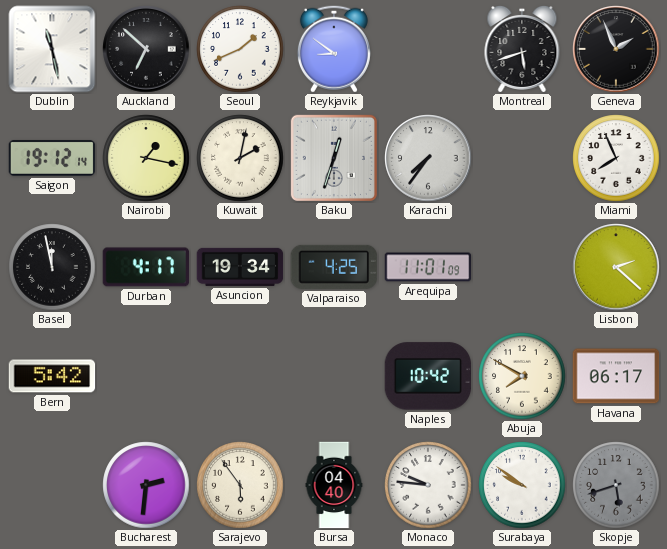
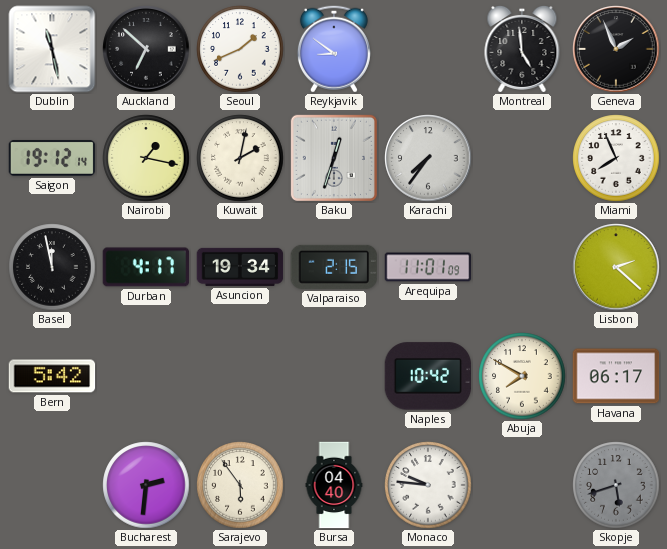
Montreal: 5:42 -> 4:59 (522, 49)
Valparaiso: 4:25 -> 2:15 (334, 267)
Surabaya: 9:51 -> none (522, 485)
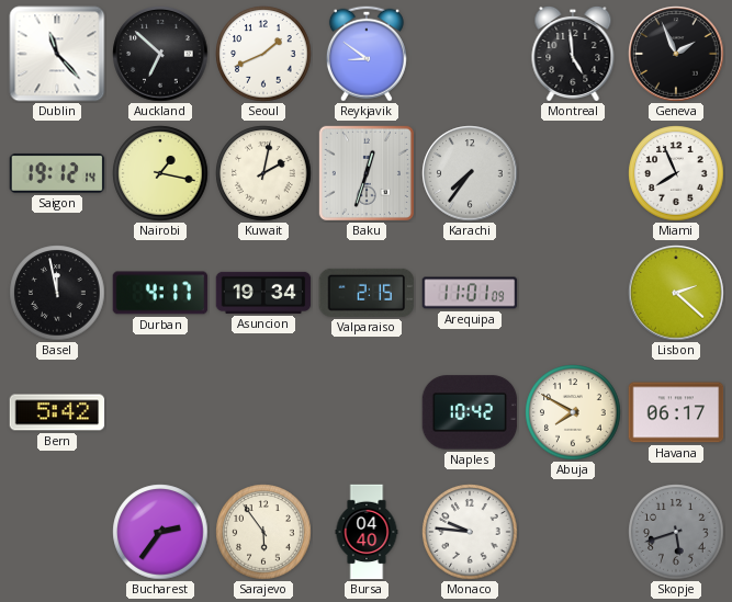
Dublin: 11:28 -> 11:23 (57, 54)
Bucharest: 2:31 -> 2:36 (160, 532)
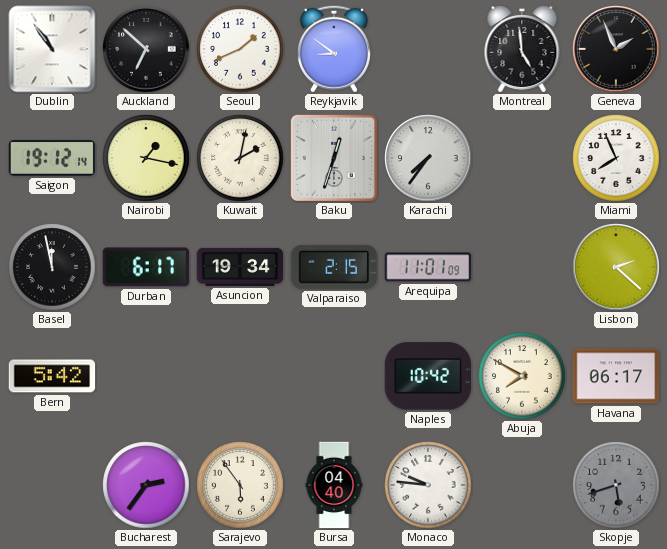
Dublin: 11:23 -> 10:54 (52, 49)
Durban: 4:17 -> 6:17 (146, 267)
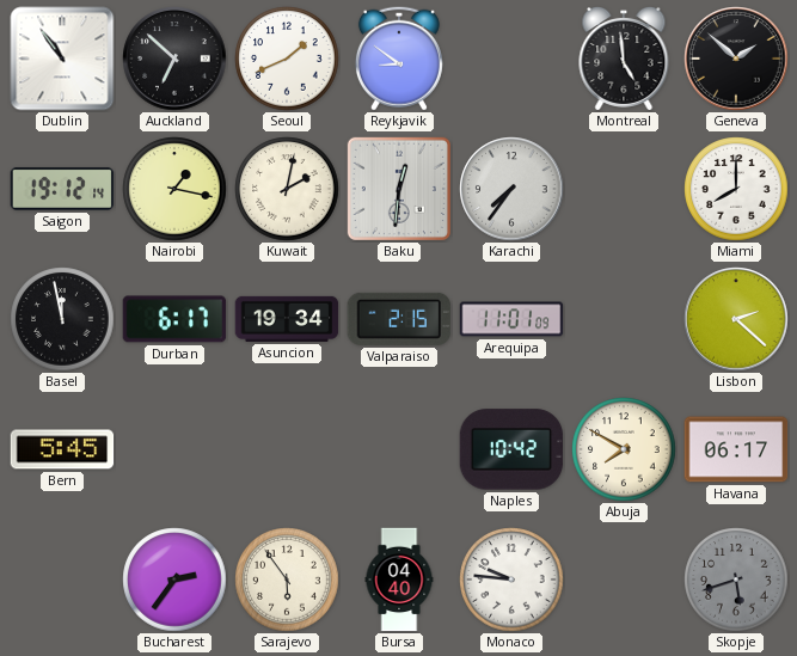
Geneva: 1:56 -> 1:52 (736, 59)
Baku: 12:33 -> 12:31 (399, 189)
Miami: 7:56 -> 8:00 (736, 189)
Bern: 5:42 -> 5:45 (62, 449)
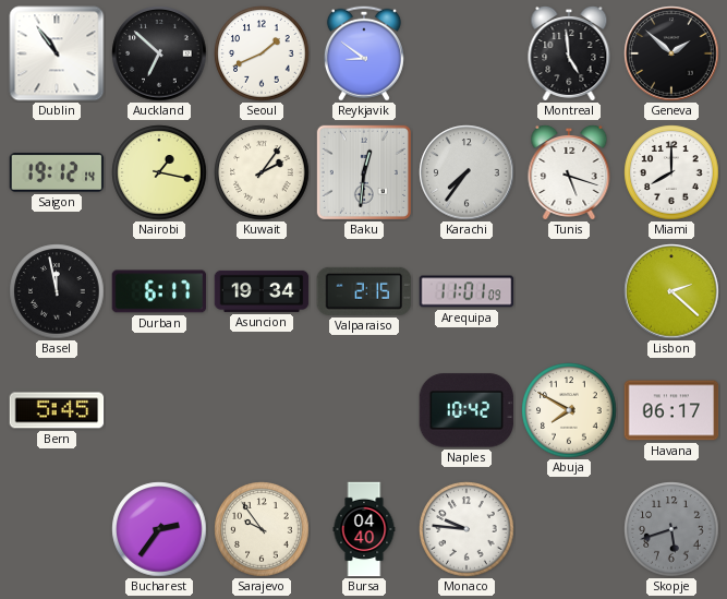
Kuwait: 2:02 -> 2:06 (262, 172)
Tunis: none -> 5:18 (569, 172)
Sarajevo: 5:54 -> 9:54 (262, 529)
